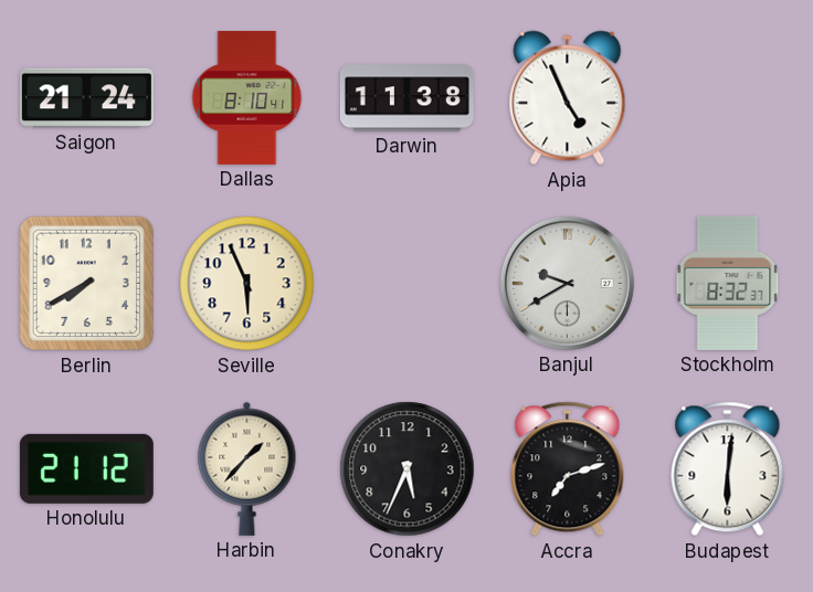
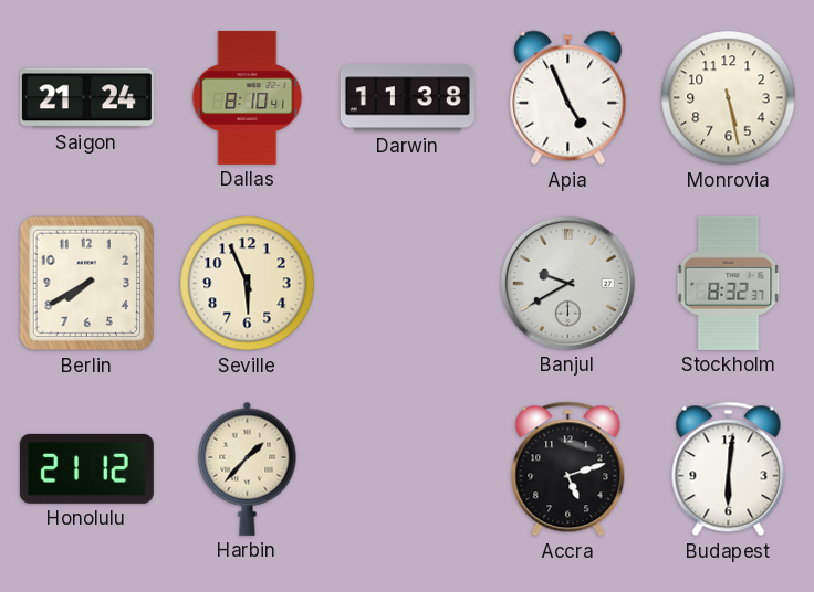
Monrovia: none -> 5:28 (729, 98)
Conakry: 5:34 -> none (408, 469)
Accra: 7:12 -> 5:12 (568, 469)
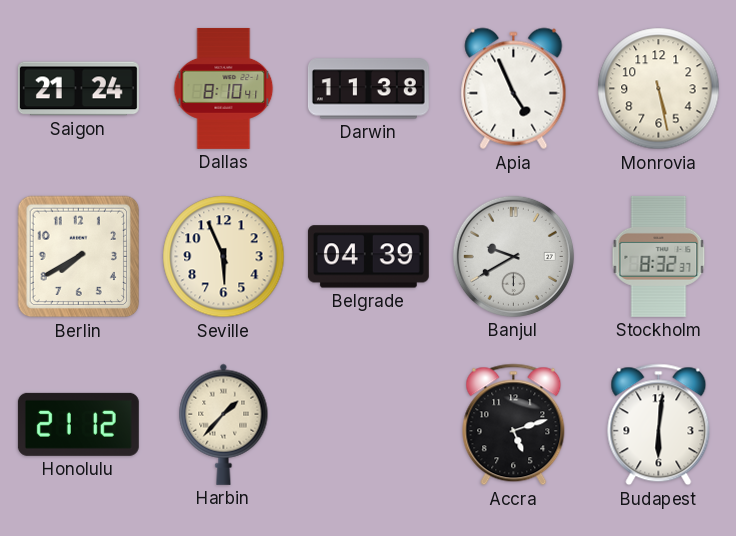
Belgrade: none -> 04:39 (368, 257)
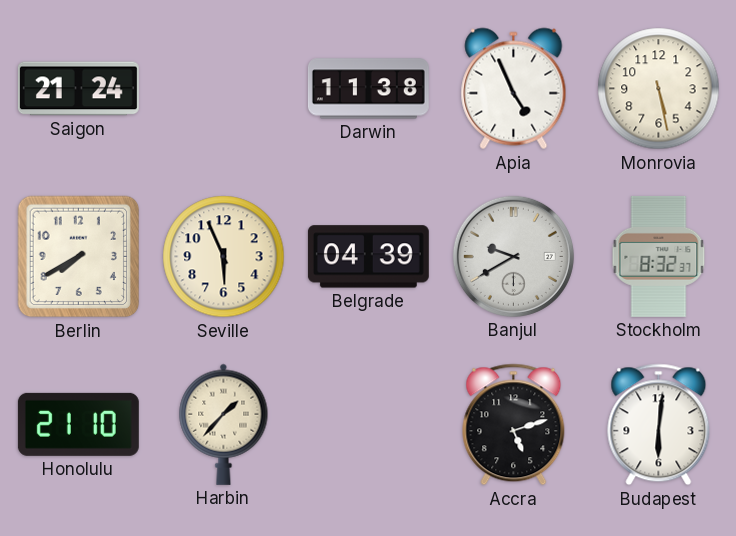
Dallas: 8:10 -> none (224, 88)
Honolulu: 21:12 -> 21:10 (78, 424)
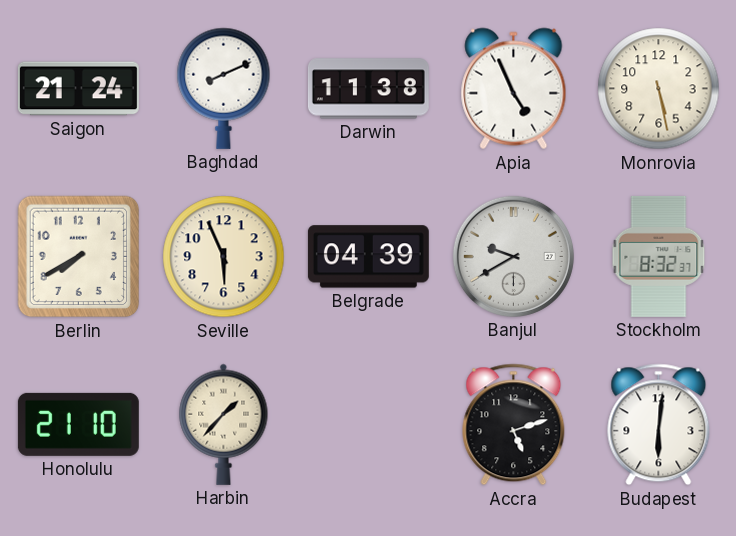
Baghdad: none -> 8:11 (224, 88)
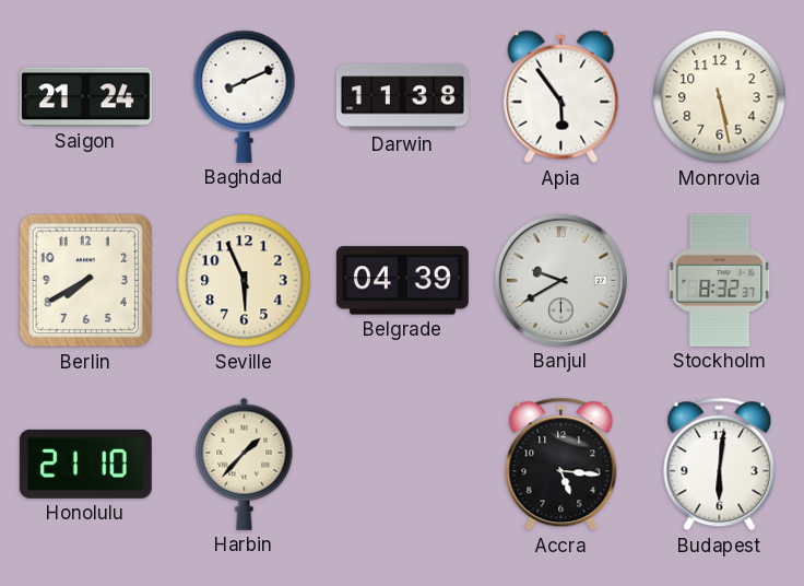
Apia: 4:56 -> 5:54 (561, 97)
Accra: 5:12 -> 5:16 (561, 465)
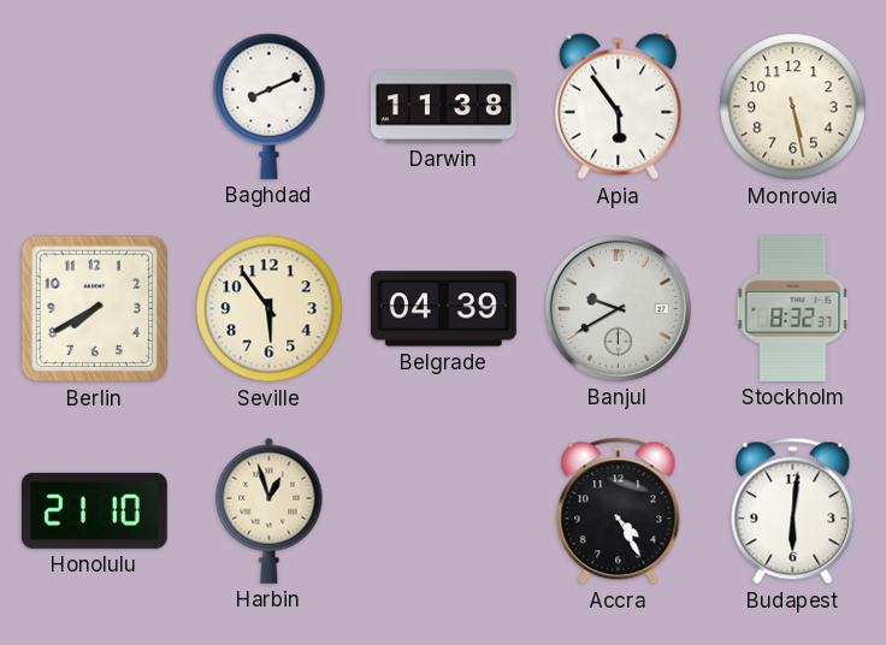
Saigon: 21:24 -> none (85, 97)
Seville: 5:56 -> 5:54 (270, 309)
Harbin: 1:37 -> 12:57 (270, 510)
Accra: 5:16 -> 4:25 (619, 511)
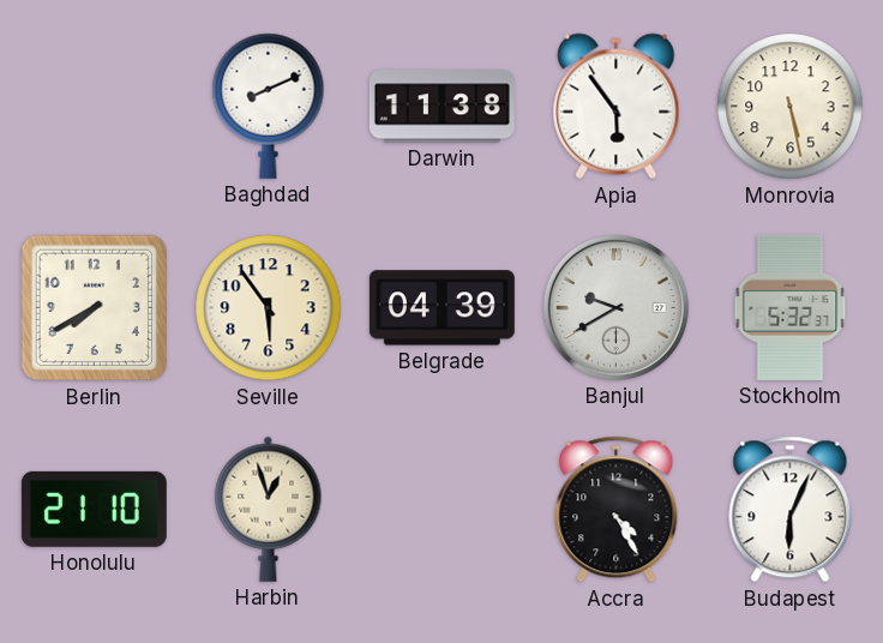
Stockholm: 8:32 -> 5:32 (791, 307)
Budapest: 6:01 -> 6:04 (791, 510)
